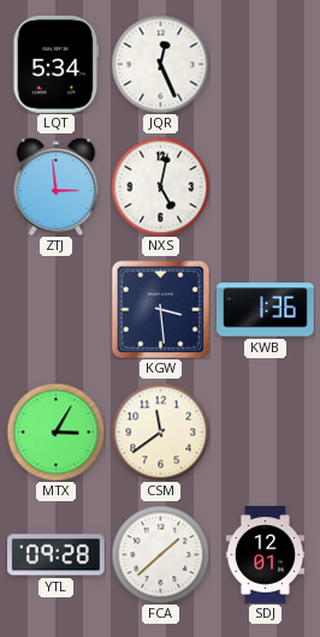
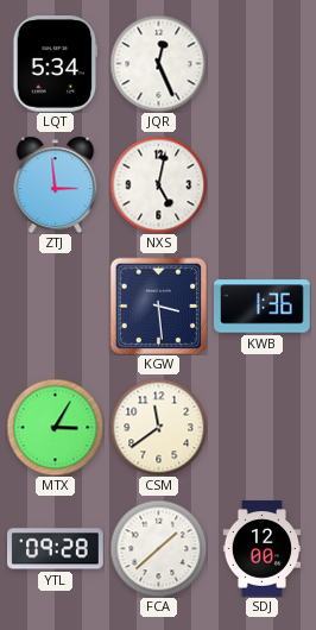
SDJ: 12:01 -> 12:00 (263, 549)
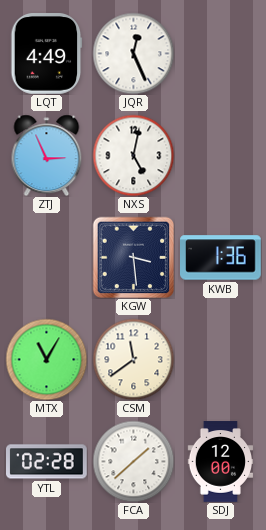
LQT: 5:34 -> 4:49 (47, 54)
ZTJ: 2:59 -> 2:56 (47, 155)
MTX: 3:05 -> 11:05 (46, 359)
YTL: 09:28 -> 02:28 (47, 462)
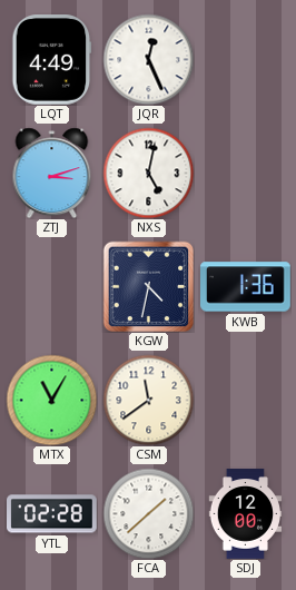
ZTJ: 2:56 -> 3:12 (52, 173)
KGW: 3:29 -> 4:32 (148, 286)
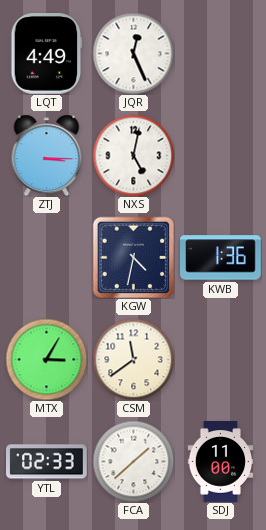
ZTJ: 3:12 -> 3:15 (47, 155)
MTX: 11:05 -> 3:05 (46, 359)
YTL: 02:28 -> 02:33 (47, 462)
SDJ: 12:00 -> 11:00 (221, 462)
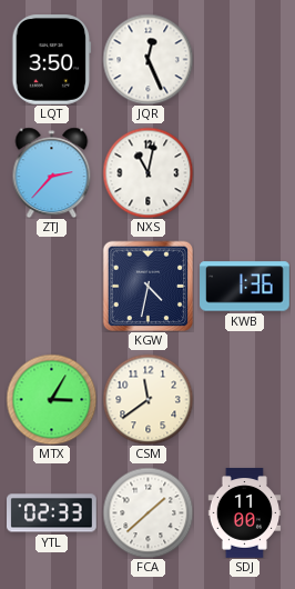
LQT: 4:49 -> 3:50 (52, 60)
ZTJ: 3:15 -> 2:37 (52, 172)
NXS: 5:02 -> 11:02 (147, 172)
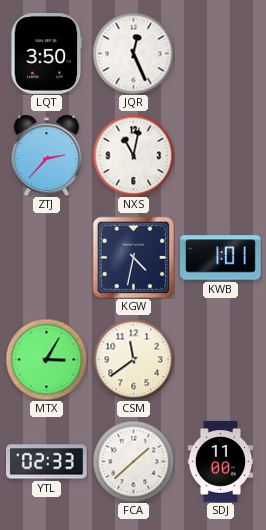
KWB: 1:36 -> 1:01 (221, 258)
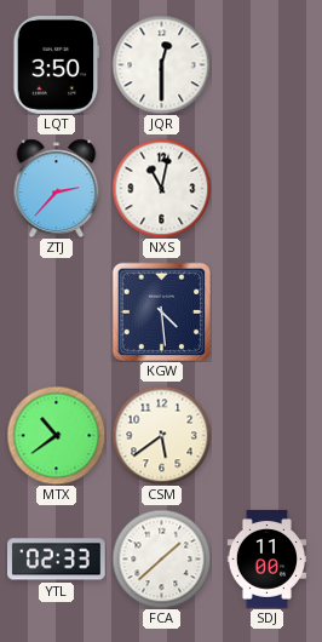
JQR: 12:26 -> 12:30 (161, 64)
KGW: 4:32 -> 4:29 (161, 311)
KWB: 1:01 -> none (221, 258)
MTX: 3:05 -> 10:39 (56, 435)
CSM: 11:39 -> 5:39 (161, 435)
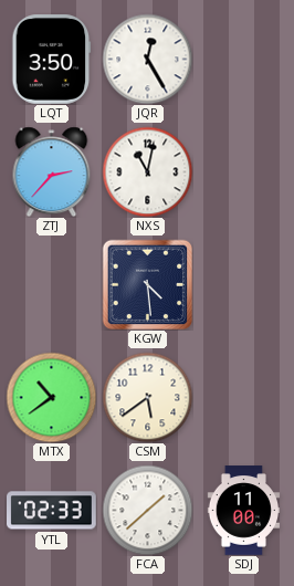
JQR: 12:30 -> 12:25 (147, 59)
